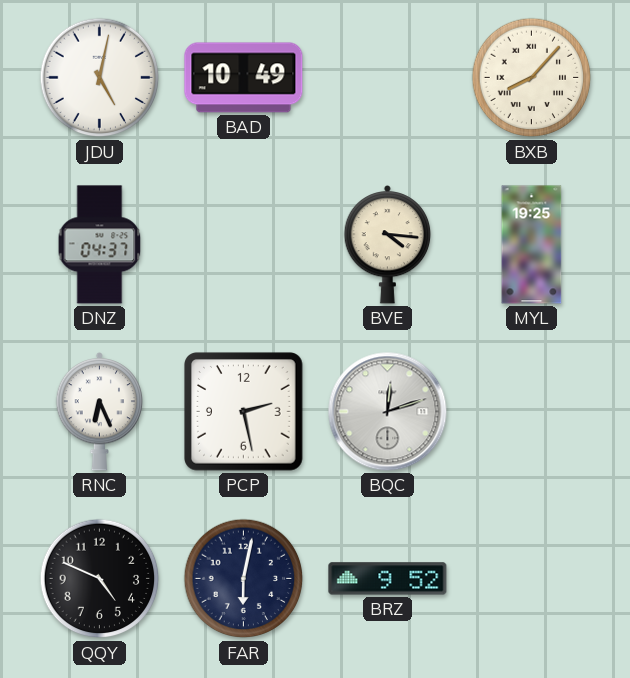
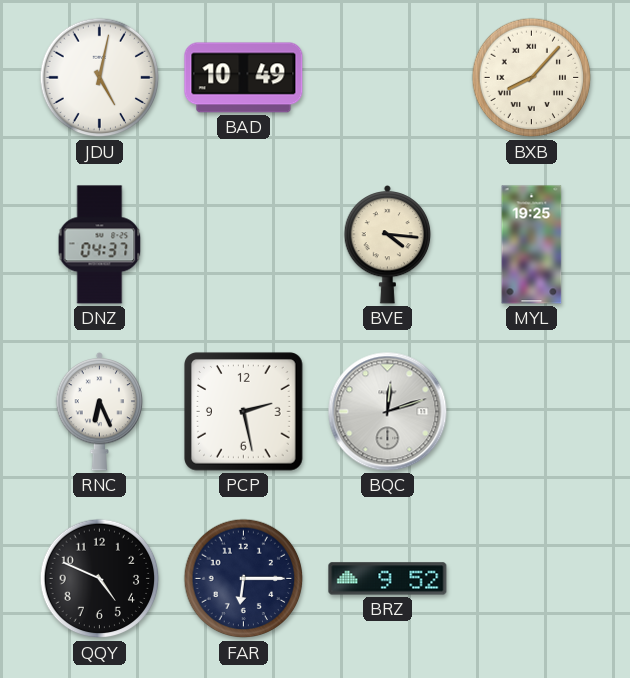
FAR: 6:02 -> 6:15 (244, 579)
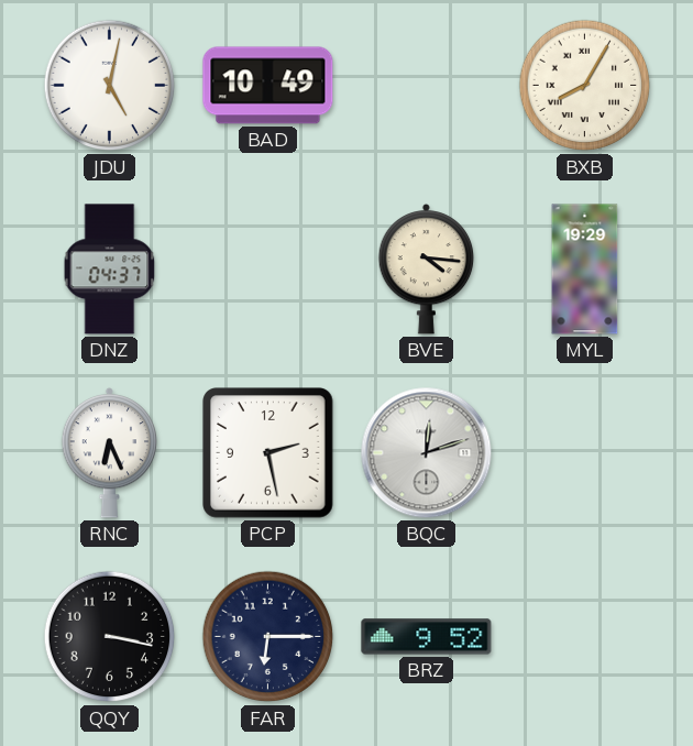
BXB: 8:07 -> 8:05 (585, 86)
MYL: 19:25 -> 19:29 (585, 270)
QQY: 4:49 -> 3:17 (110, 637)
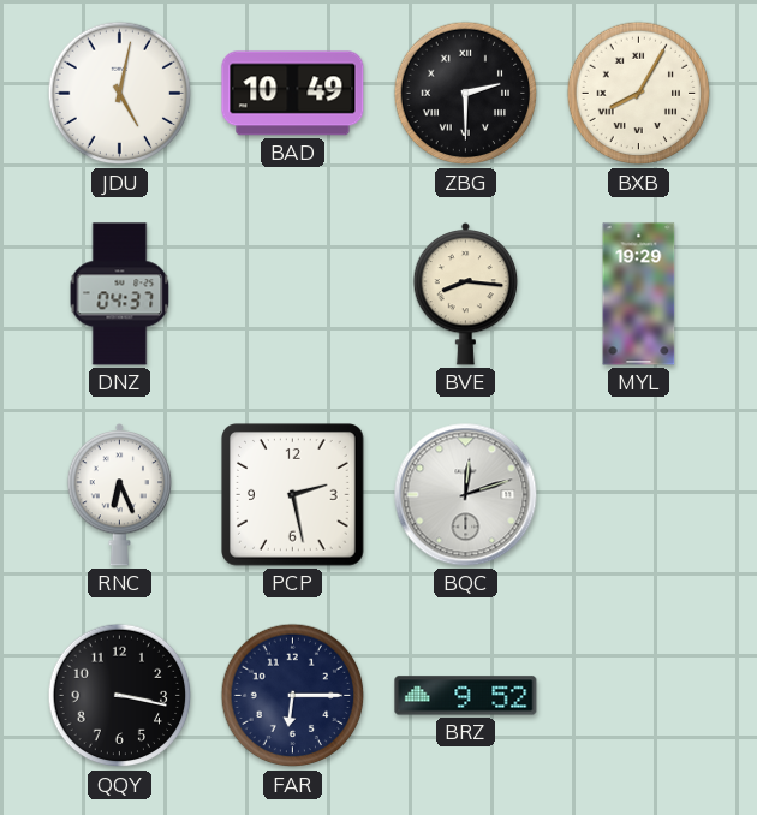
ZBG: none -> 2:30 (466, 94)
BVE: 4:16 -> 8:16 (466, 293)
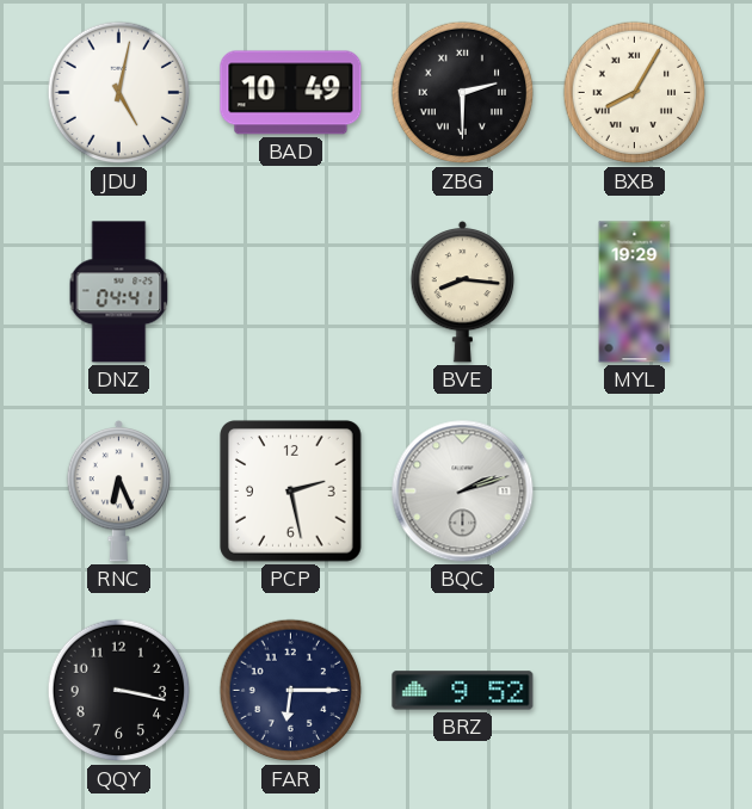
DNZ: 04:37 -> 04:41 (119, 292)
BQC: 12:12 -> 2:12 (463, 492)
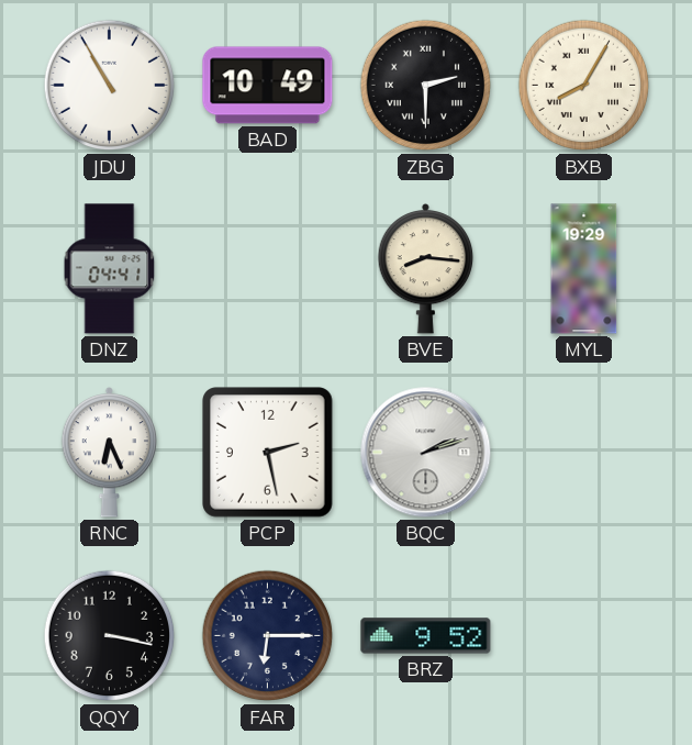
JDU: 5:02 -> 10:55 (110, 86)
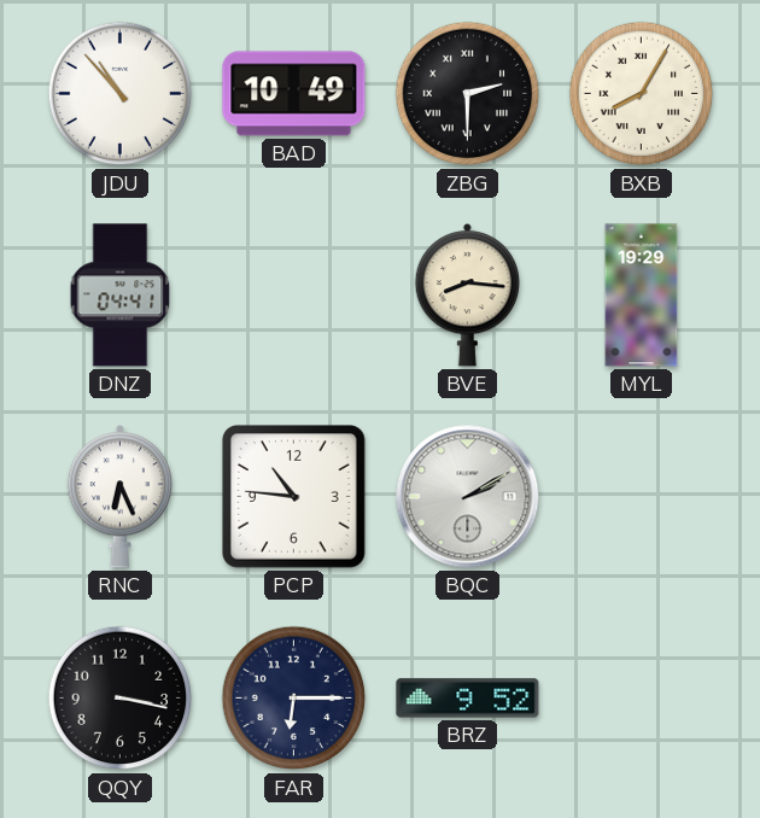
JDU: 10:55 -> 10:53 (121, 94)
PCP: 2:28 -> 10:46 (294, 497)
BQC: 2:12 -> 2:10 (468, 497)
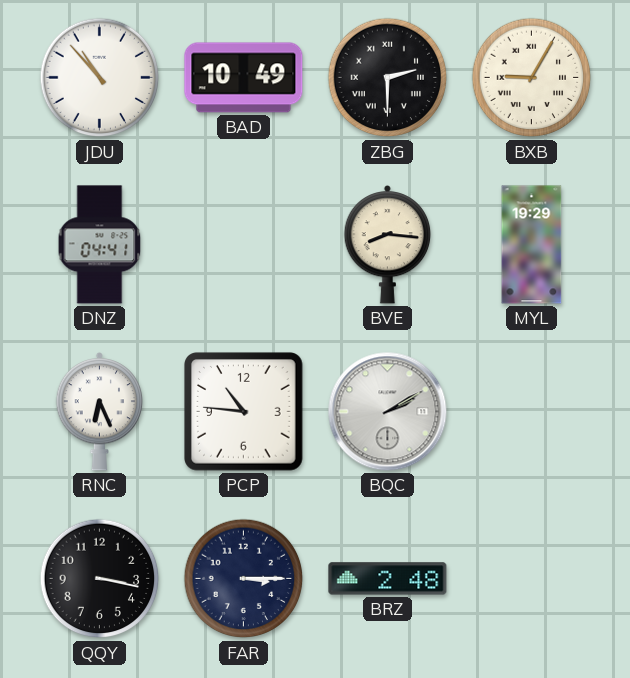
BXB: 8:05 -> 9:05 (532, 78)
FAR: 6:15 -> 3:15 (244, 579)
BRZ: 9:52 -> 2:48 (388, 579)
